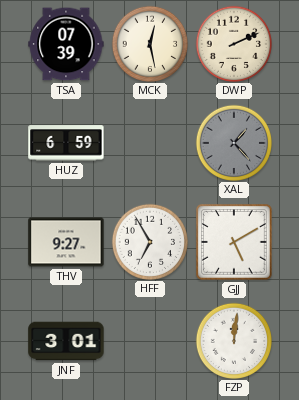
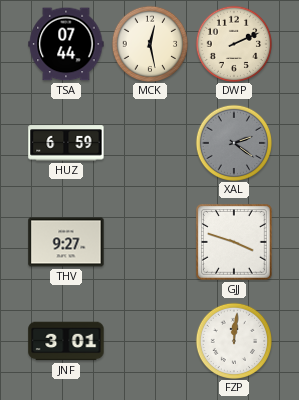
TSA: 07:39 -> 07:44 (66, 44)
XAL: 1:23 -> 2:21 (233, 142)
HFF: 6:55 -> none (149, 241)
GJJ: 5:10 -> 3:48 (235, 243)
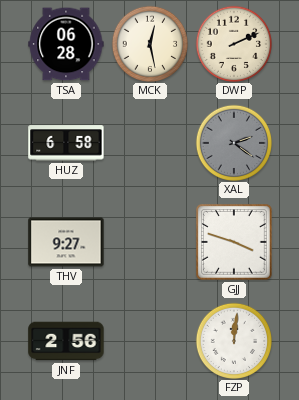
TSA: 07:44 -> 06:28 (66, 44)
HUZ: 6:59 -> 6:58 (66, 143)
JNF: 3:01 -> 2:56 (66, 341)
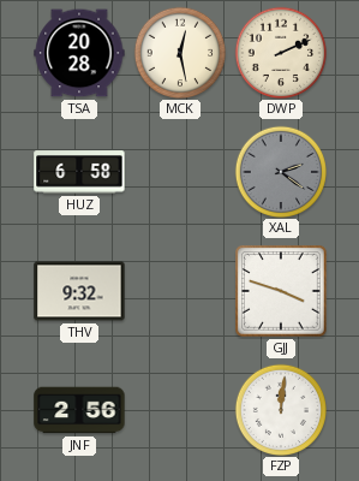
TSA: 06:28 -> 20:28 (79, 53)
THV: 9:27 -> 9:32 (79, 291)
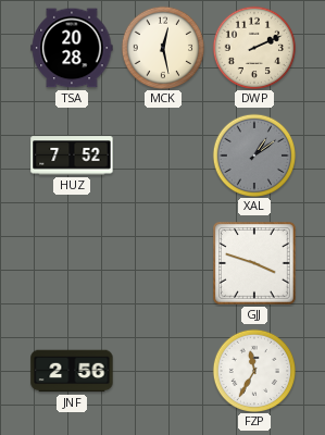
HUZ: 6:58 -> 7:52 (72, 156)
XAL: 2:21 -> 1:09 (253, 154)
THV: 9:32 -> none (79, 291)
FZP: 12:01 -> 11:35 (253, 370)
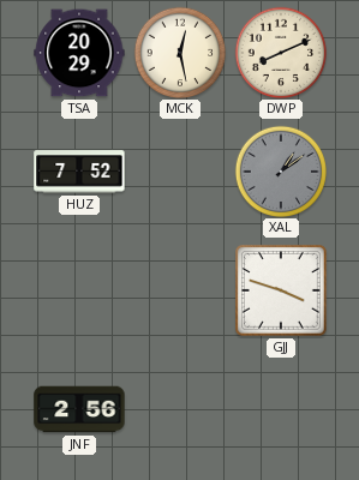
TSA: 20:28 -> 20:29 (79, 53)
DWP: 2:11 -> 8:11 (280, 52)
FZP: 11:35 -> none (253, 370)
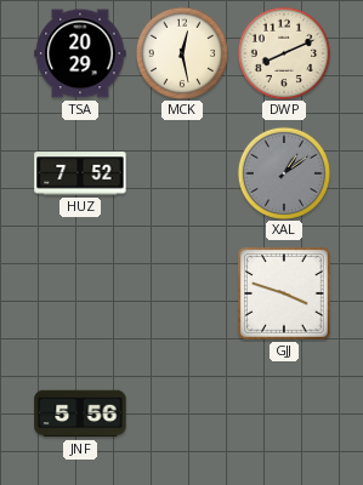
JNF: 2:56 -> 5:56 (80, 413)
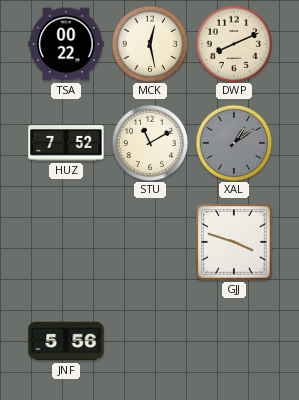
TSA: 20:29 -> 00:22 (66, 44)
STU: none -> 11:10 (149, 142)
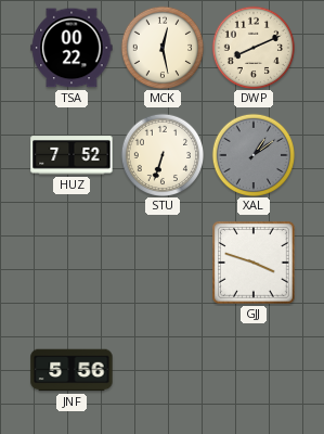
STU: 11:10 -> 6:33 (161, 154)
